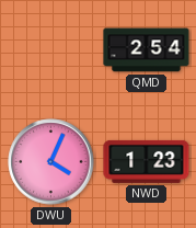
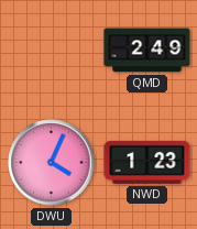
QMD: 2:54 -> 2:49 (147, 51)
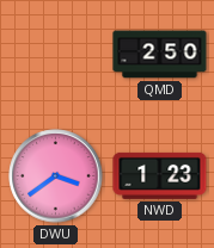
QMD: 2:49 -> 2:50 (160, 55)
DWU: 4:04 -> 3:39 (56, 176)
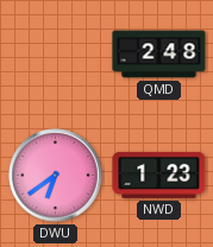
QMD: 2:50 -> 2:48 (159, 55)
DWU: 3:39 -> 6:39 (56, 176)
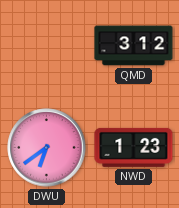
QMD: 2:48 -> 3:12 (134, 46)
